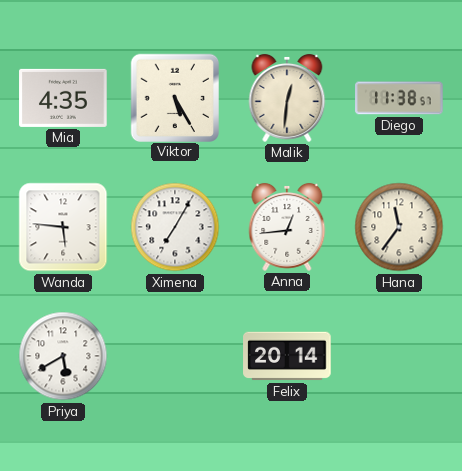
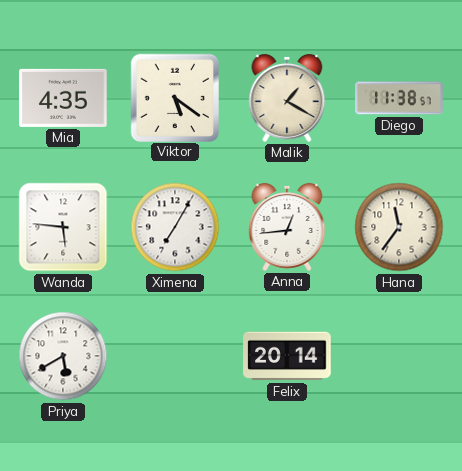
Viktor: 5:25 -> 5:21 (174, 97)
Malik: 12:31 -> 1:20 (287, 98)
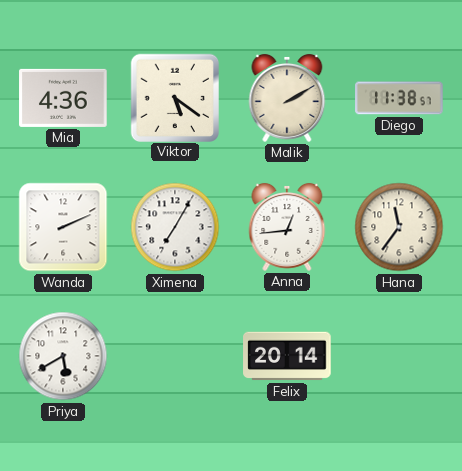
Mia: 4:35 -> 4:36 (63, 98)
Malik: 1:20 -> 2:10 (287, 98)
Wanda: 5:46 -> 2:11 (63, 227)
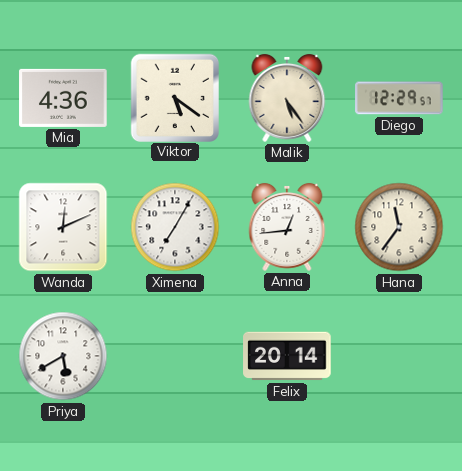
Malik: 2:10 -> 5:24 (287, 98)
Diego: 11:38 -> 12:29 (399, 98)
Wanda: 2:11 -> 12:11 (63, 227)
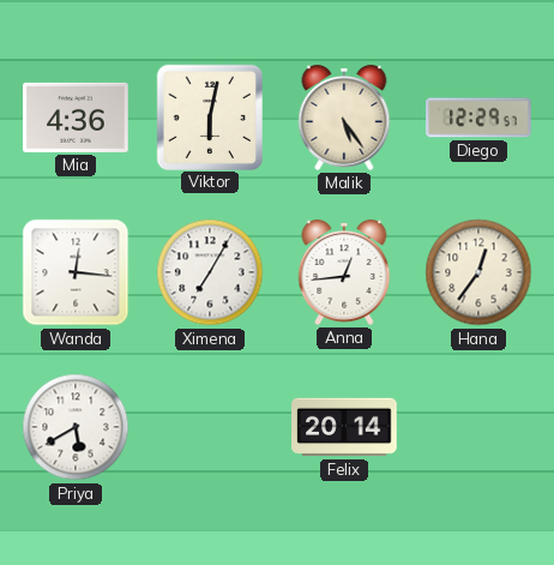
Viktor: 5:21 -> 6:02 (209, 116)
Wanda: 12:11 -> 12:16 (76, 272)
Hana: 11:36 -> 12:36 (478, 272)
